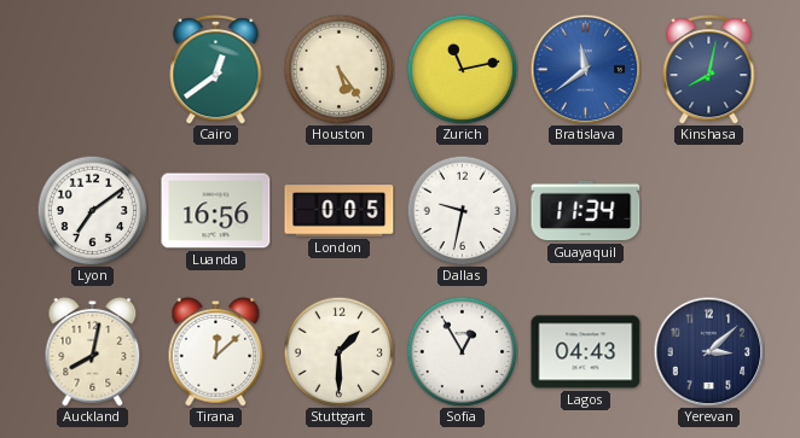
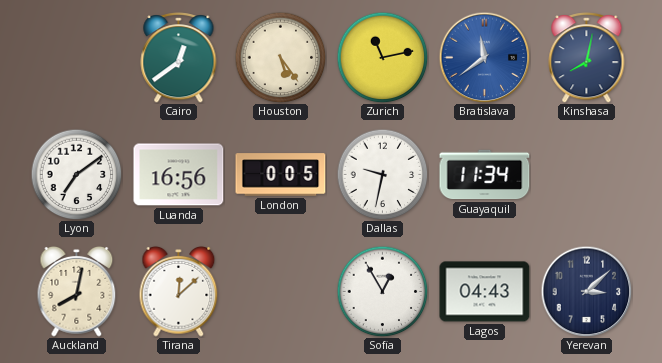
Stuttgart: 1:30 -> none (338, 351)
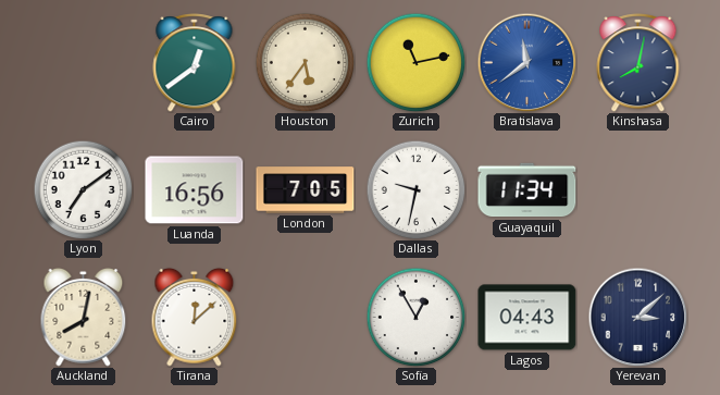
Houston: 5:24 -> 5:36 (305, 62)
London: 0:05 -> 7:05 (306, 190)
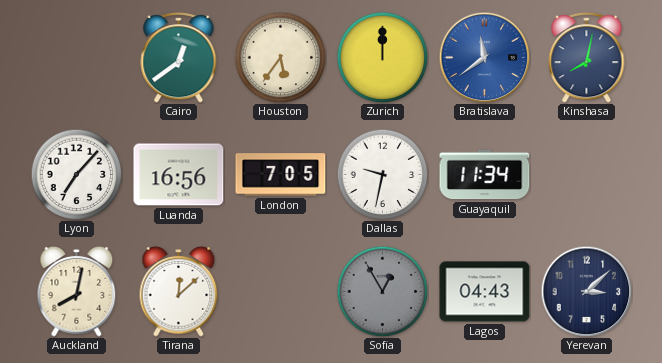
Zurich: 11:13 -> 12:00 (382, 57)
Lyon: 7:09 -> 7:07 (76, 174)
Sofia dial: white -> grey (382, 291)
